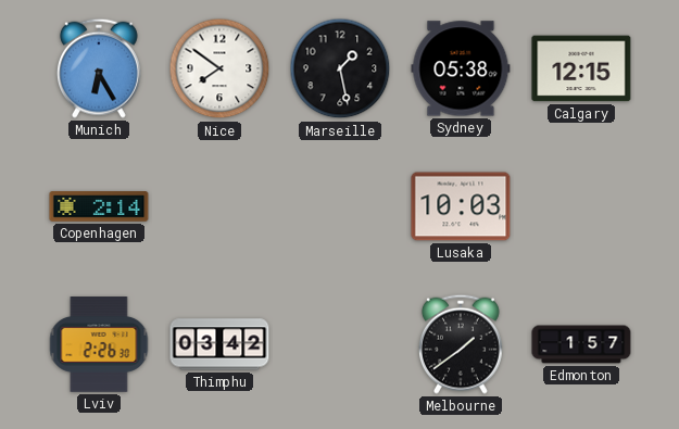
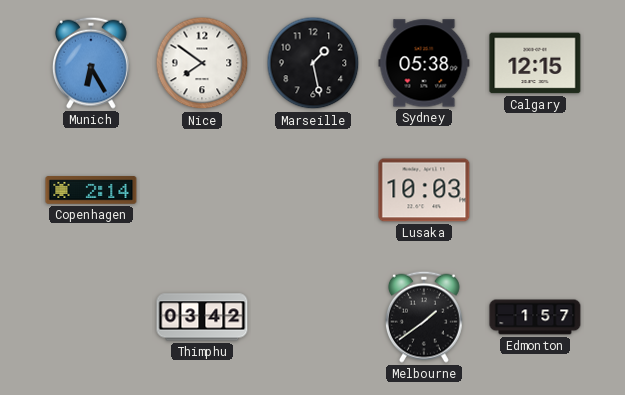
Lviv: 2:26 -> none (99, 344)
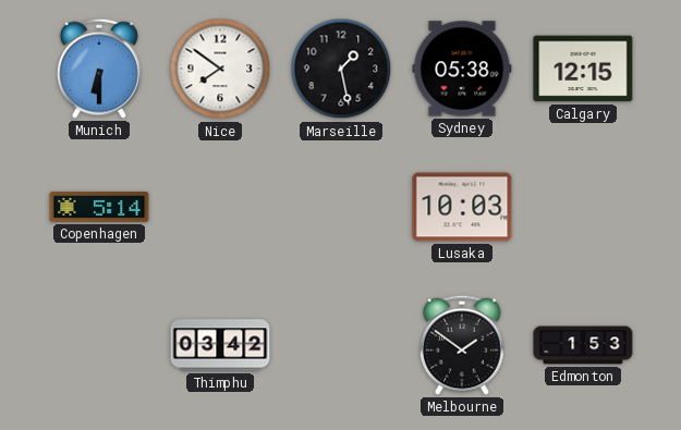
Munich: 6:25 -> 6:30 (99, 69)
Copenhagen: 2:14 -> 5:14 (99, 207)
Melbourne: 1:39 -> 1:51 (462, 345)
Edmonton: 1:57 -> 1:53 (583, 345)
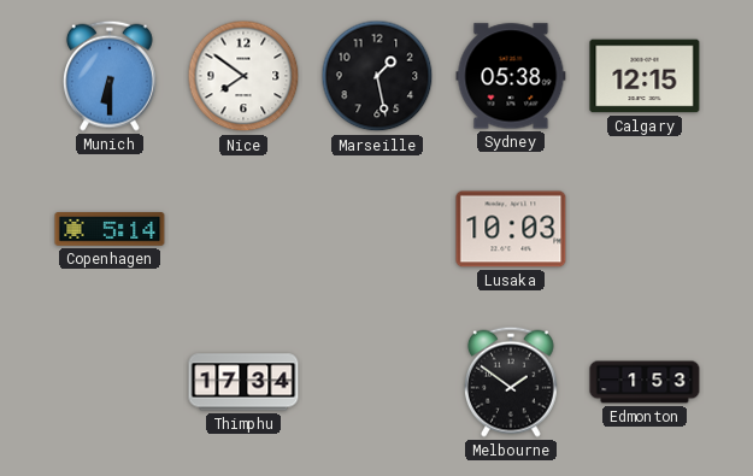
Thimphu: 03:42 -> 17:34 (243, 382)
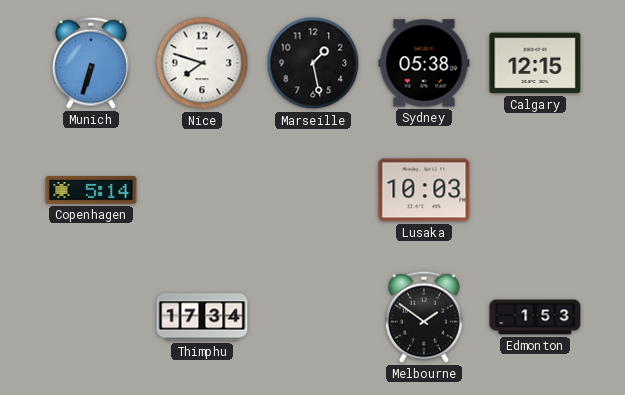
Munich: 6:30 -> 6:33 (91, 63)
Nice: 7:51 -> 7:48 (202, 63)
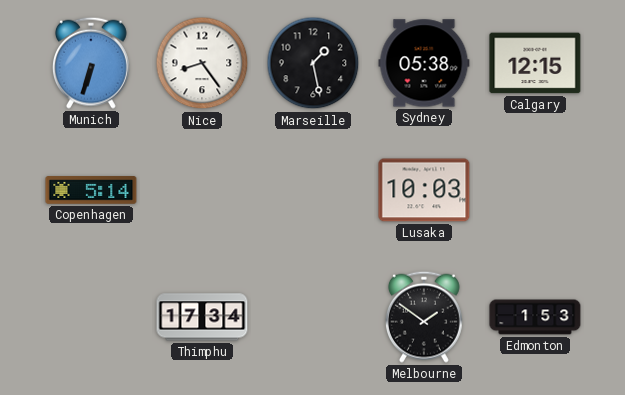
Nice: 7:48 -> 8:24 (202, 63)
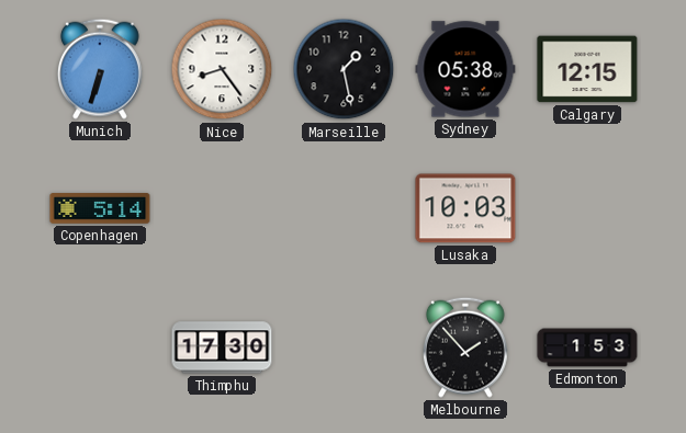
Thimphu: 17:34 -> 17:30 (222, 347)
Melbourne: 1:51 -> 1:53 (465, 347)
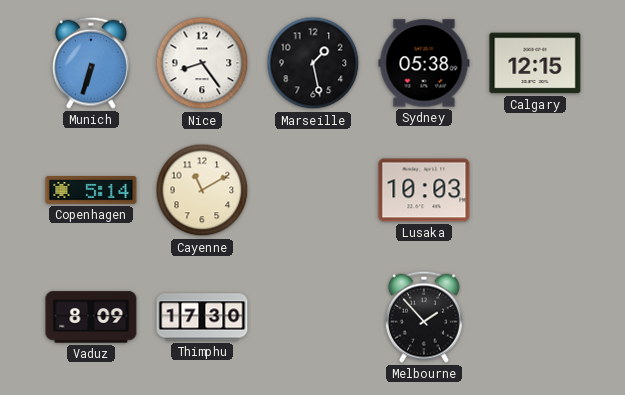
Cayenne: none -> 11:10 (202, 190)
Vaduz: none -> 8:09 (91, 317)
Edmonton: 1:53 -> none (587, 347)
